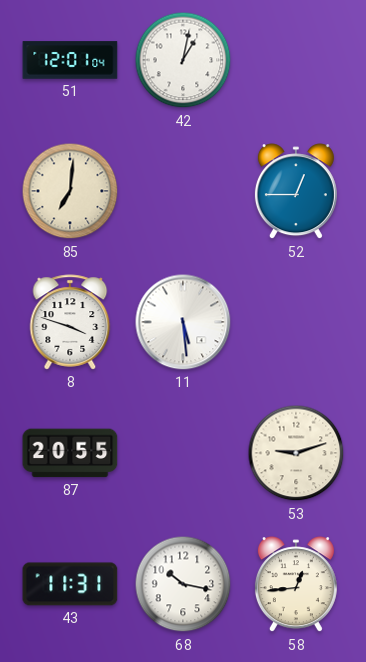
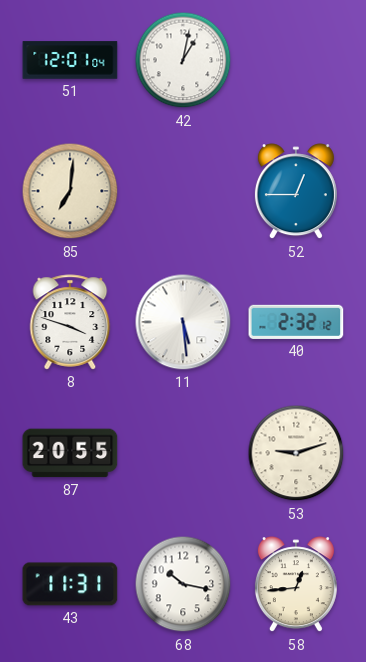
40: none -> 2:32 (296, 322)
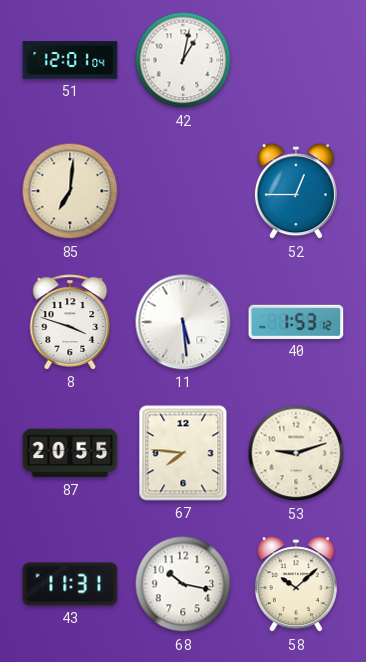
40: 2:32 -> 1:53 (296, 322)
67: none -> 7:46 (183, 453)
58: 12:44 -> 10:08 (296, 585)
